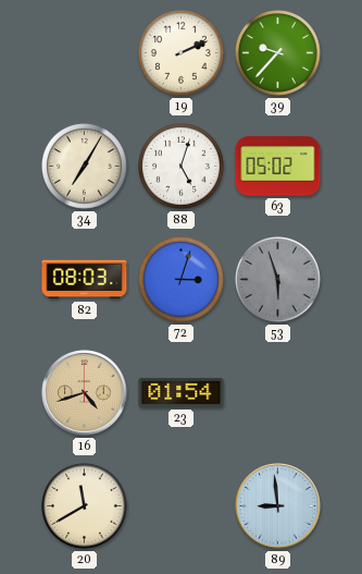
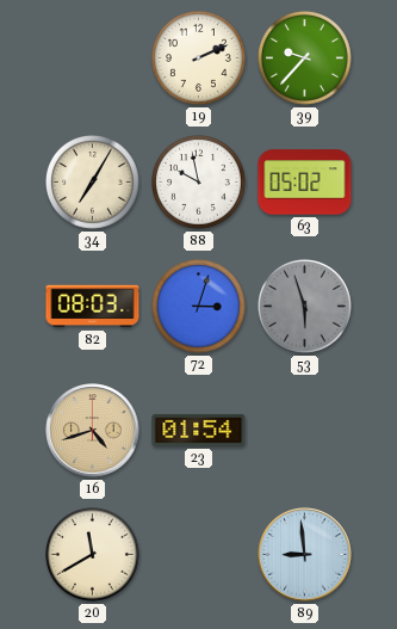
88: 5:03 -> 9:58 (199, 183)
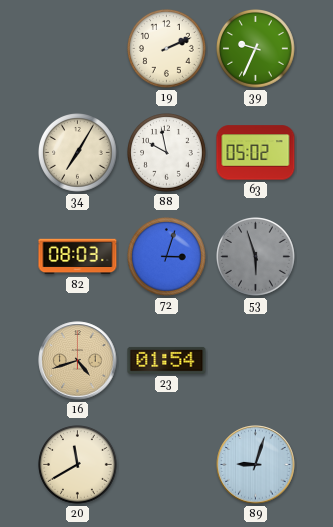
39: 9:37 -> 9:34 (256, 49)
89: 8:59 -> 9:03 (256, 465)
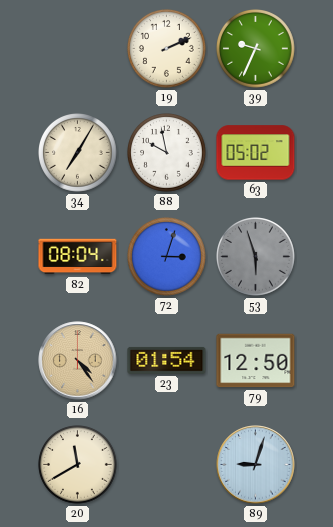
82: 08:03 -> 08:04 (78, 257)
16: 4:42 -> 4:24 (78, 361)
79: none -> 12:50 (256, 361)
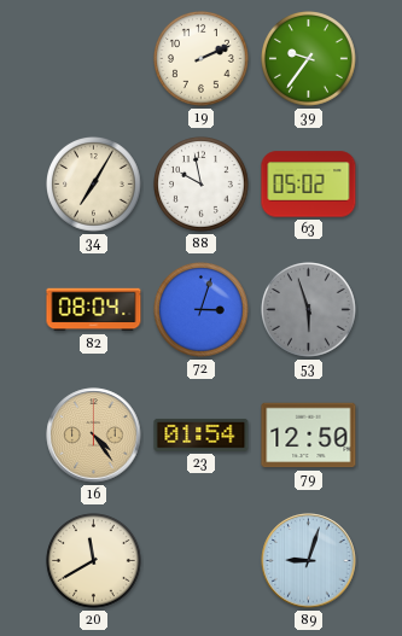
39: 9:34 -> 9:36 (309, 59)
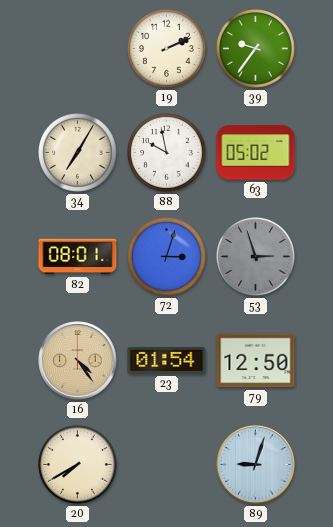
82: 08:04 -> 08:01 (78, 257)
53: 5:57 -> 2:57 (256, 257)
20: 11:40 -> 7:40 (78, 465)
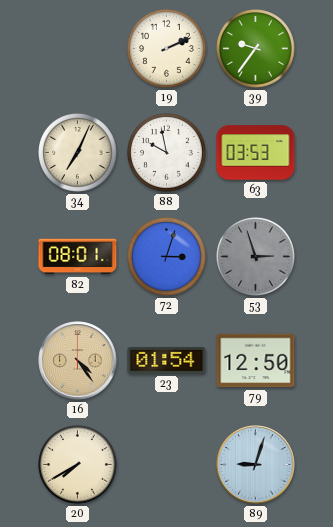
34: 7:05 -> 7:04 (78, 153)
63: 05:02 -> 03:53 (256, 153)
